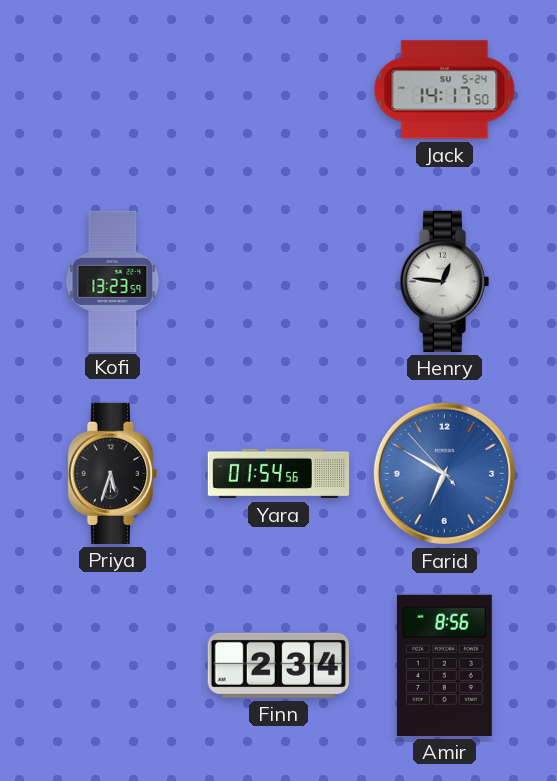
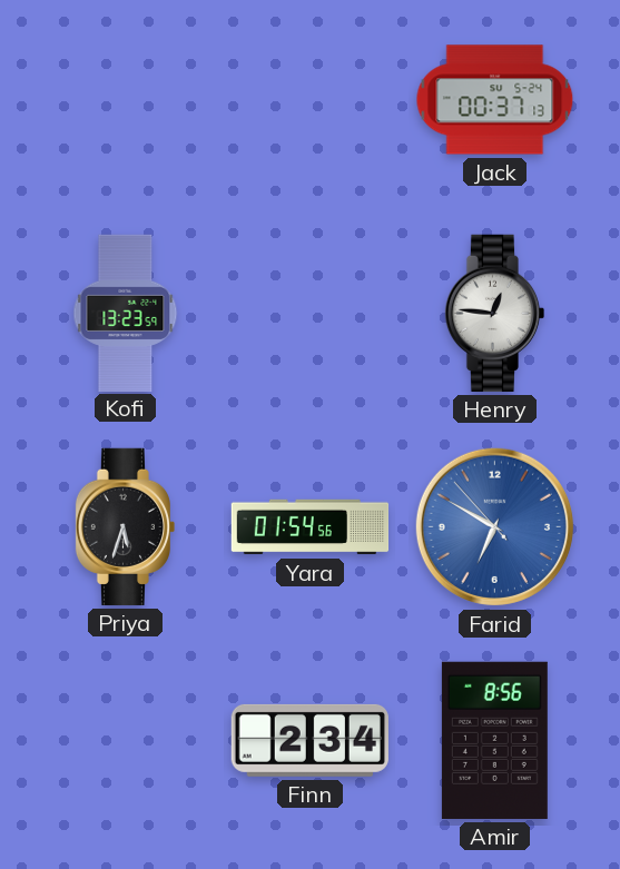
Jack: 14:17 -> 00:37 (495, 100)
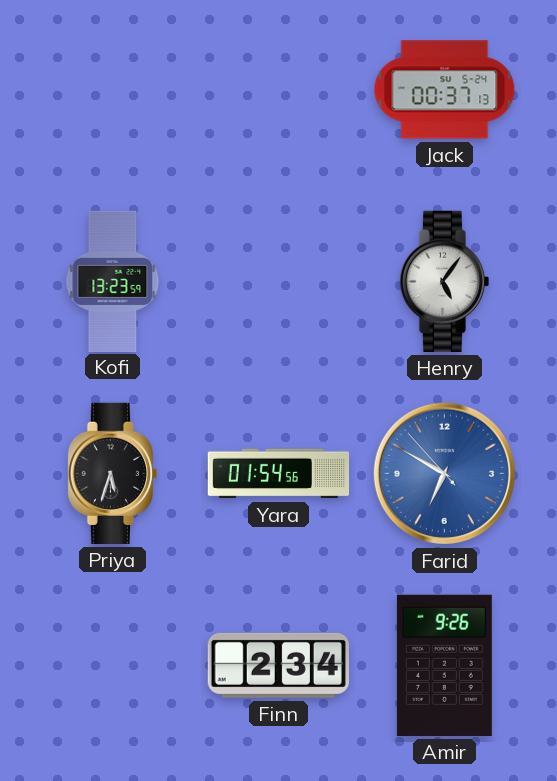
Henry: 12:46 -> 5:06 (444, 281)
Amir: 8:56 -> 9:26 (444, 665)
